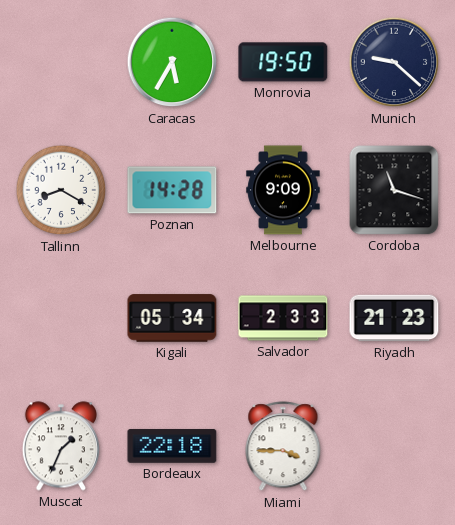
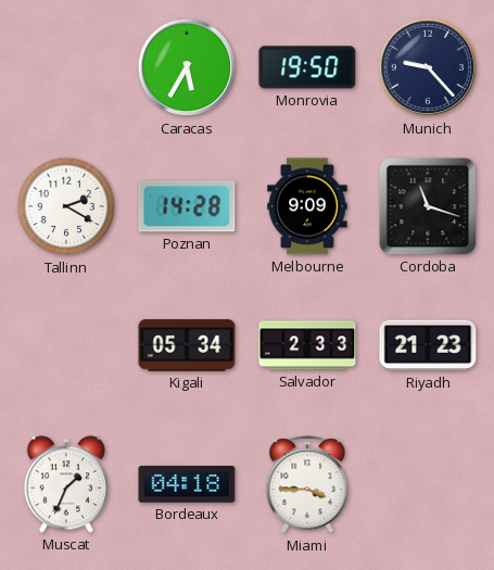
Munich: 9:22 -> 9:23 (428, 67)
Tallinn: 8:20 -> 2:20 (66, 206)
Bordeaux: 22:18 -> 04:18 (187, 485)
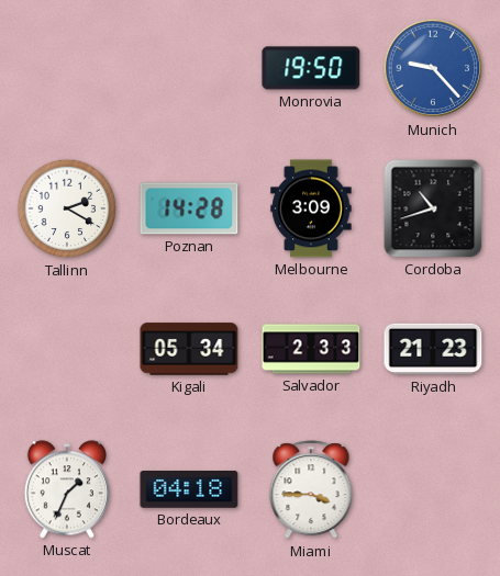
Caracas: 5:35 -> none (187, 67)
Munich dial: navy -> blue (433, 68)
Melbourne: 9:09 -> 3:09 (311, 208)
Cordoba: 11:18 -> 10:42 (433, 208)
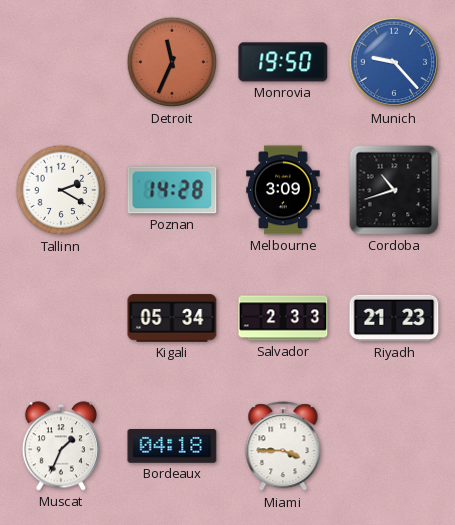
Detroit: none -> 11:34 (172, 62)
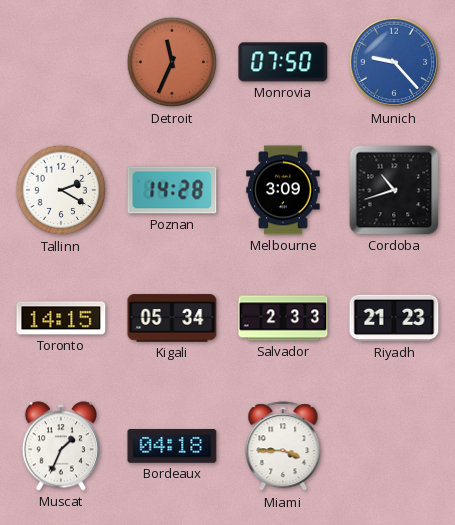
Monrovia: 19:50 -> 07:50 (283, 62)
Toronto: none -> 14:15 (61, 318)
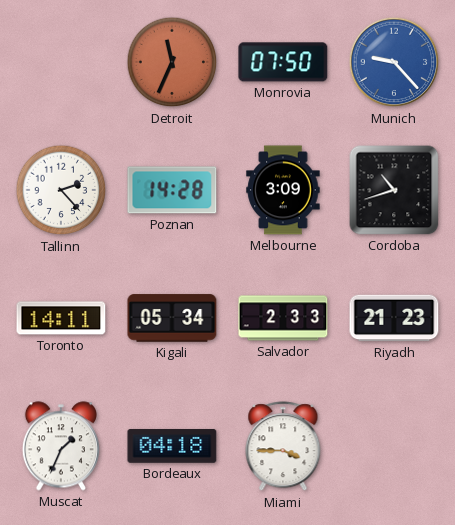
Tallinn: 2:20 -> 2:23 (61, 190)
Toronto: 14:15 -> 14:11 (61, 318)
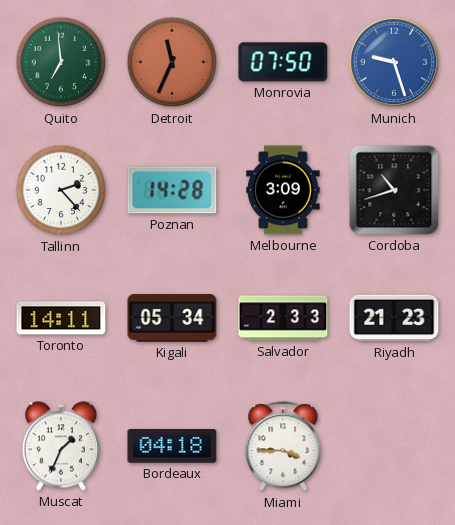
Quito: none -> 6:59 (61, 62)
Munich: 9:23 -> 9:27 (394, 62)
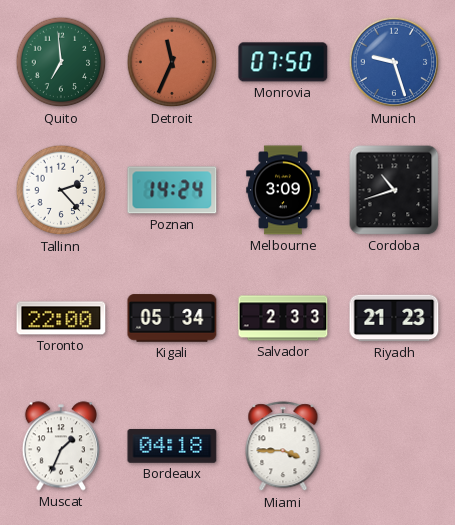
Poznan: 14:28 -> 14:24 (172, 190)
Toronto: 14:11 -> 22:00 (61, 318)
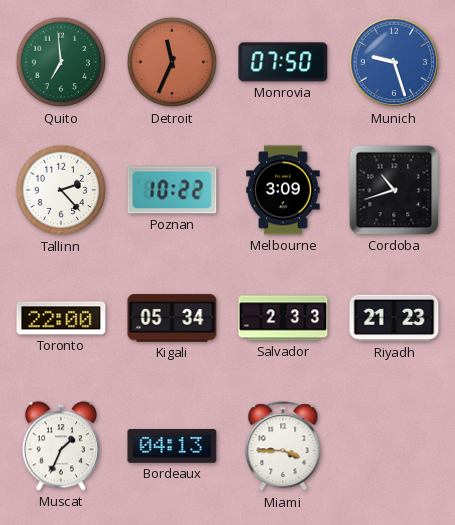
Poznan: 14:24 -> 10:22 (172, 190)
Bordeaux: 04:18 -> 04:13 (172, 447)
